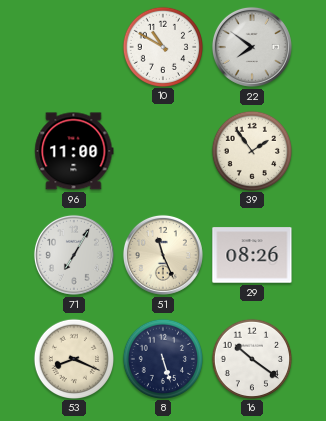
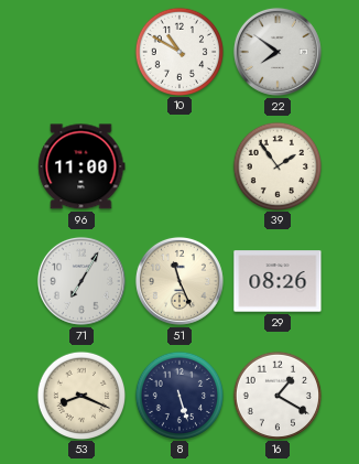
16: 10:21 -> 1:20 (276, 395)
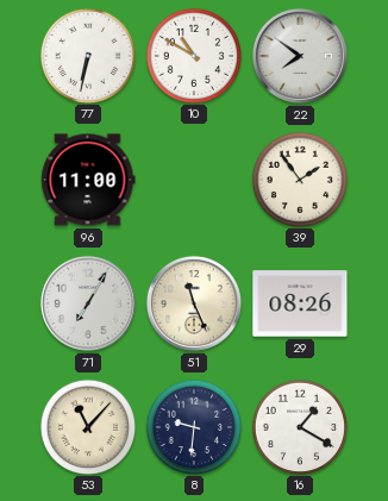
77: none -> 6:32 (87, 55)
53: 8:19 -> 11:07 (87, 426)
8: 5:27 -> 9:31 (193, 426)
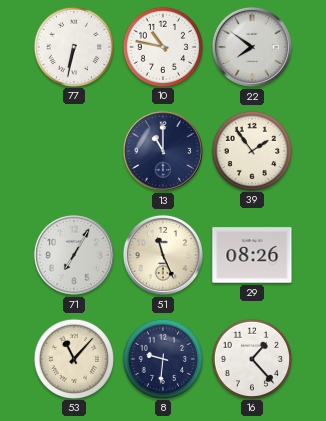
10: 10:50 -> 10:47 (162, 46)
96: 11:00 -> none (88, 180)
13: none -> 11:00 (163, 151)
16: 1:20 -> 1:23 (251, 358)
